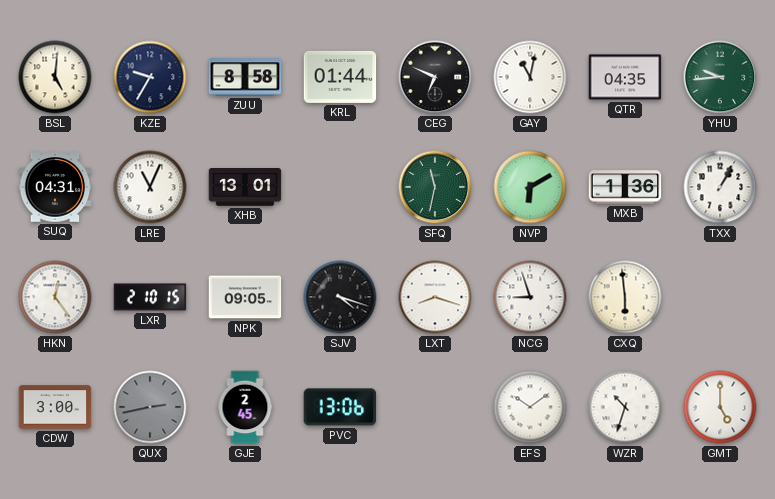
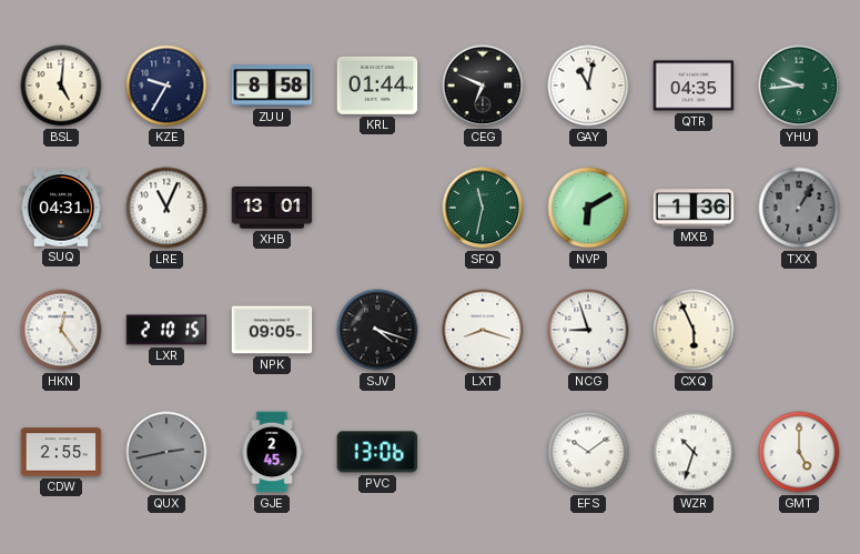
TXX dial: white -> grey (799, 208)
CXQ: 5:59 -> 5:56 (694, 330)
CDW: 3:00 -> 2:55 (61, 452)
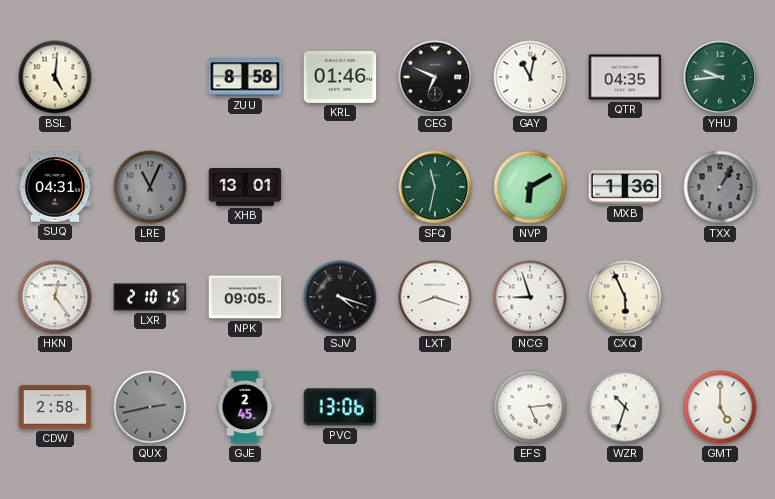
KZE: 9:35 -> none (166, 85)
KRL: 01:44 -> 01:46 (340, 77)
LRE dial: white -> grey (150, 187)
CDW: 2:55 -> 2:58 (55, 407)
EFS: 10:09 -> 5:14 (530, 407)
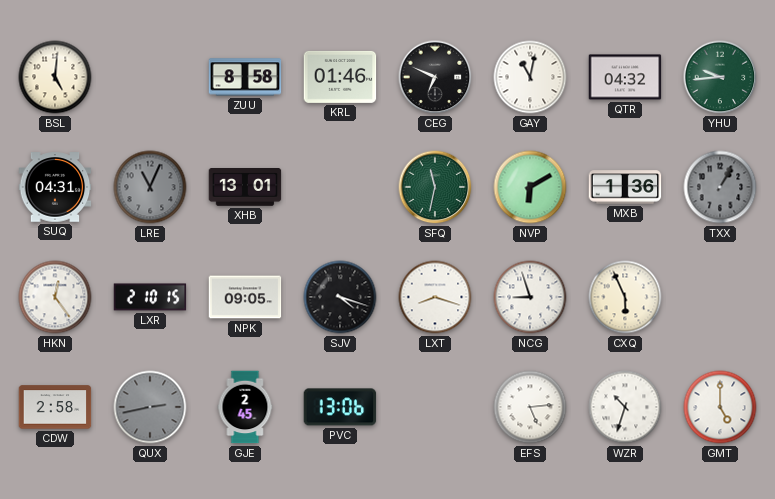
QTR: 04:35 -> 04:32 (625, 77)
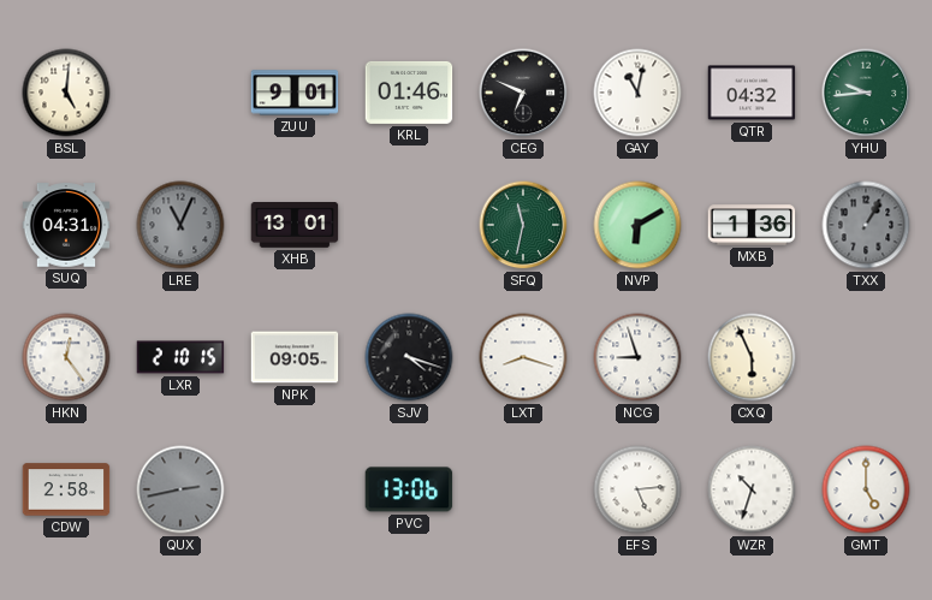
ZUU: 8:58 -> 9:01 (295, 93)
GJE: 2:45 -> none (245, 407)
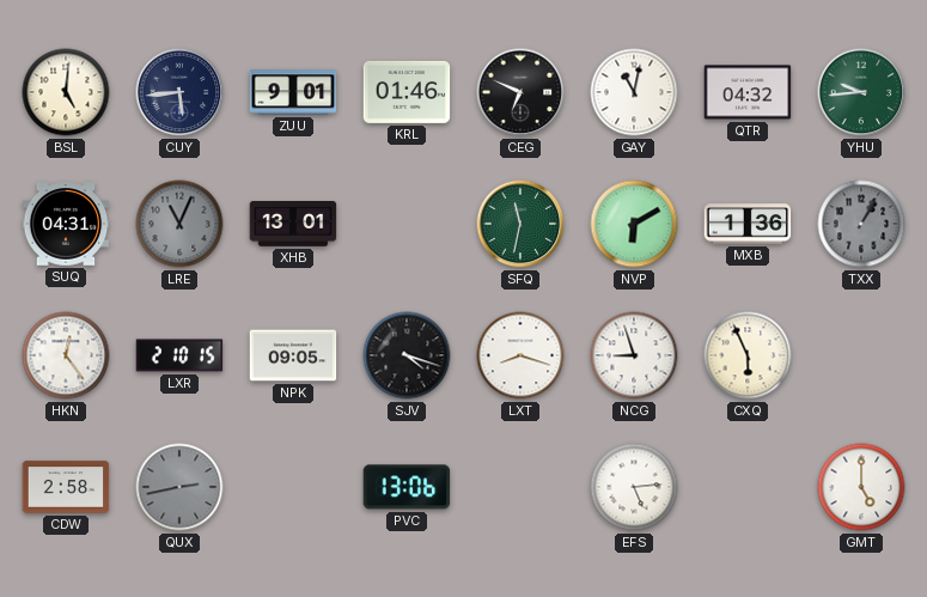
CUY: none -> 5:44 (179, 92)
WZR: 10:33 -> none (752, 489)
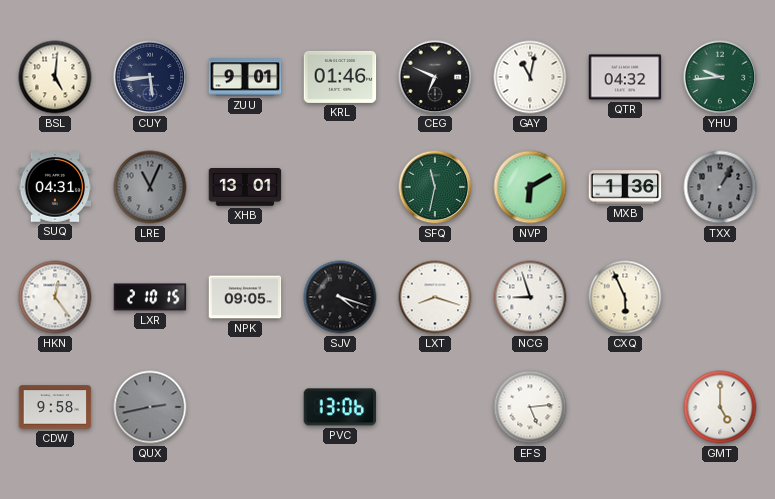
CDW: 2:58 -> 9:58 (55, 407)
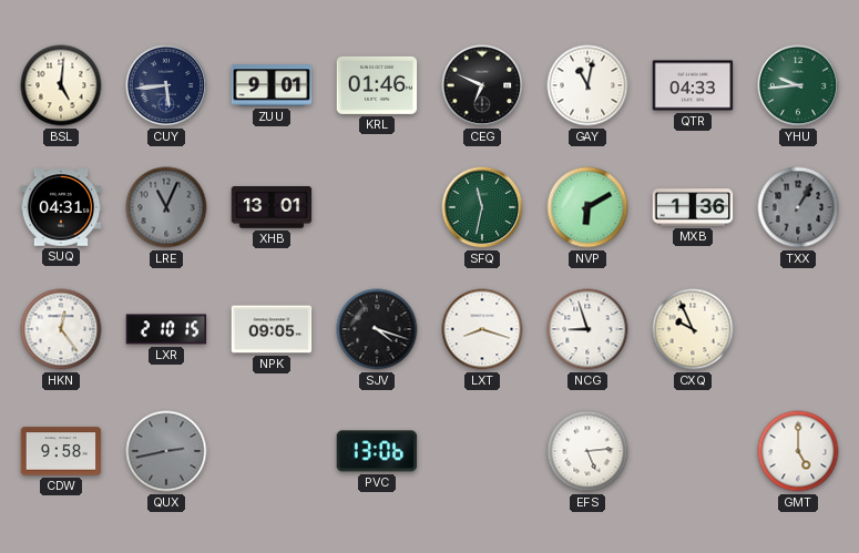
QTR: 04:32 -> 04:33 (693, 85)
CXQ: 5:56 -> 9:56 (693, 329)
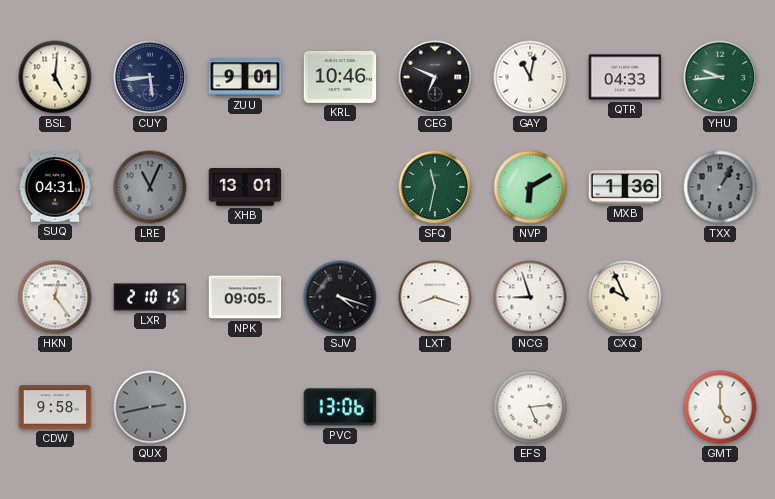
KRL: 01:46 -> 10:46 (340, 77)
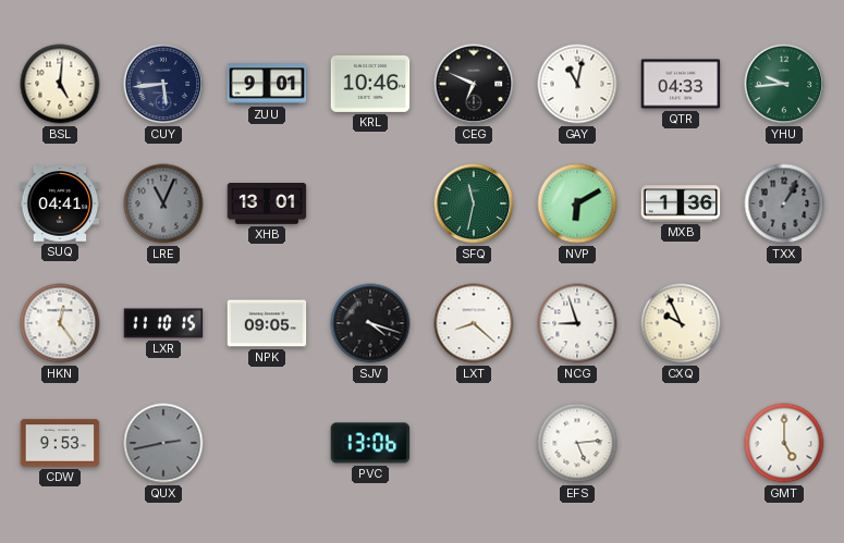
SUQ: 04:31 -> 04:41 (60, 203)
LXR: 2:10 -> 11:10 (163, 323)
LXT: 8:18 -> 8:22 (474, 323)
CDW: 9:58 -> 9:53 (60, 443)
